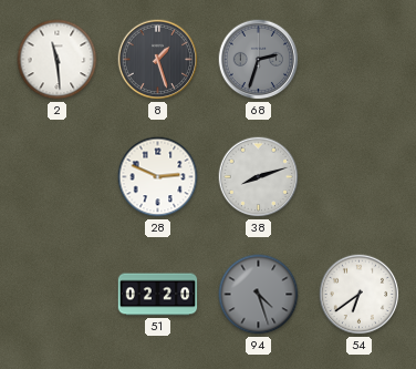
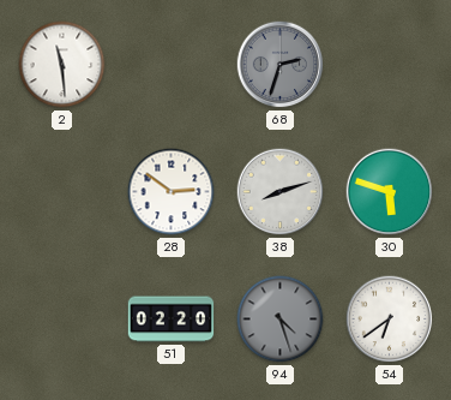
8: 1:27 -> none (158, 60)
28: 2:49 -> 2:51 (172, 192)
30: none -> 5:48 (390, 192)
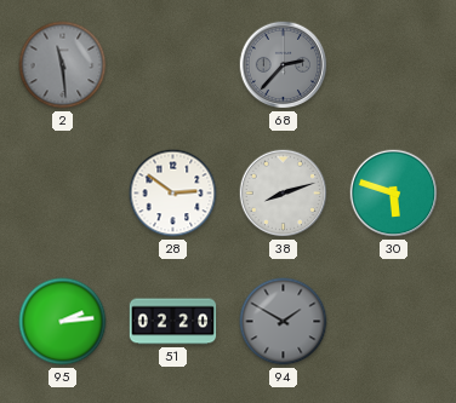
2 dial: white -> grey (63, 65)
68: 2:33 -> 2:37 (284, 65)
95: none -> 2:14 (63, 322)
94: 4:27 -> 1:50 (284, 322)
54: 6:39 -> none (390, 320)
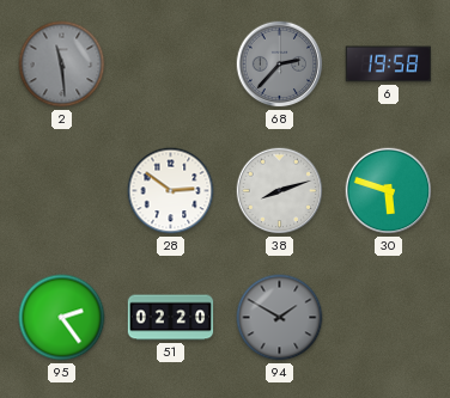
6: none -> 19:58 (389, 65)
95: 2:14 -> 2:24 (62, 318)
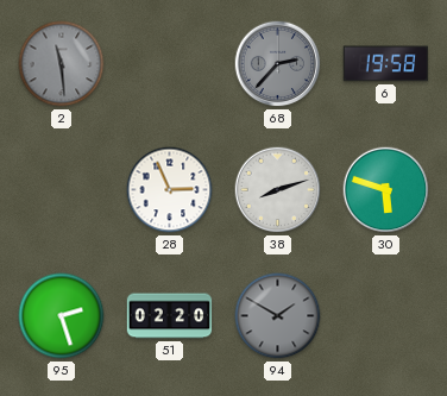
28: 2:51 -> 2:56 (170, 190)
95: 2:24 -> 2:27 (62, 316)
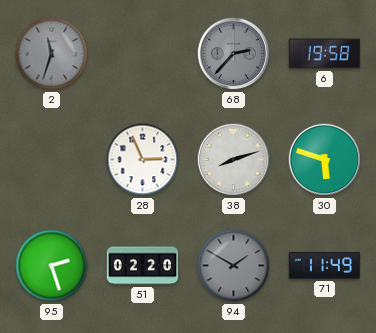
2: 11:29 -> 11:33 (52, 54)
71: none -> 11:49 (325, 265)
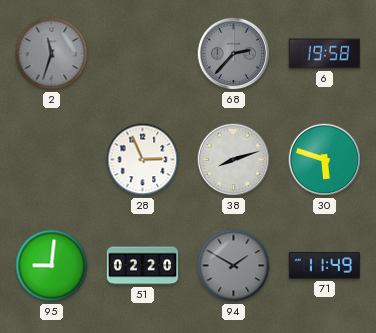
95: 2:27 -> 9:01 (52, 266)
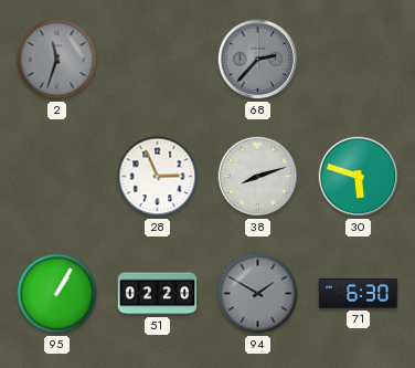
6: 19:58 -> none (325, 54)
95: 9:01 -> 1:05 (57, 294)
71: 11:49 -> 6:30 (359, 293)
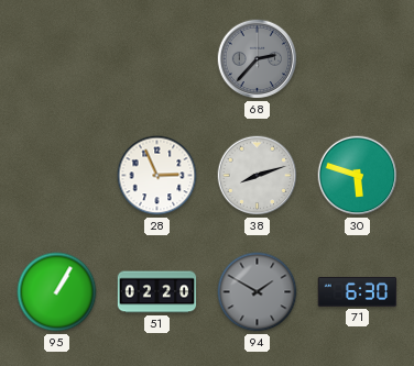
2: 11:33 -> none (57, 60)
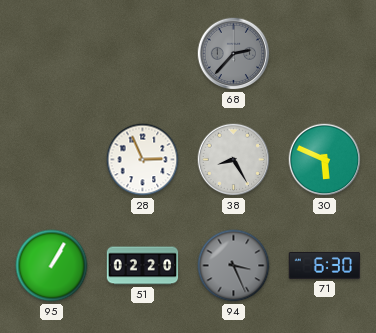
38: 8:12 -> 8:25 (234, 160)
30: 5:48 -> 5:49 (325, 160)
94: 1:50 -> 3:26 (234, 266)
